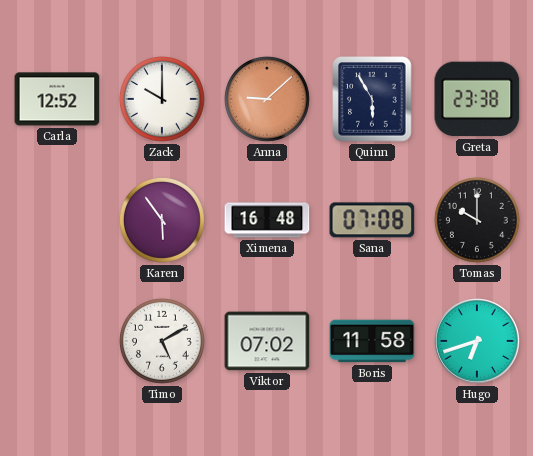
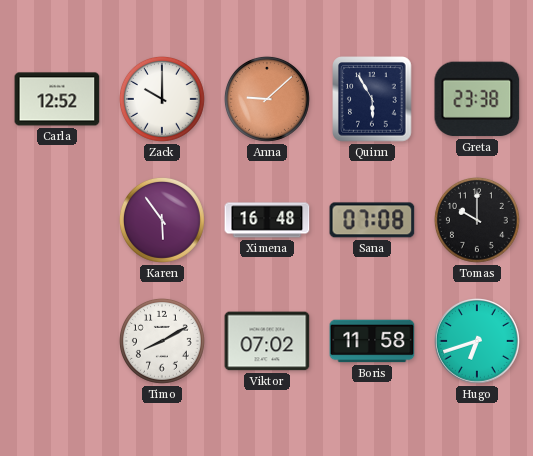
Timo: 5:10 -> 8:10 (162, 341)
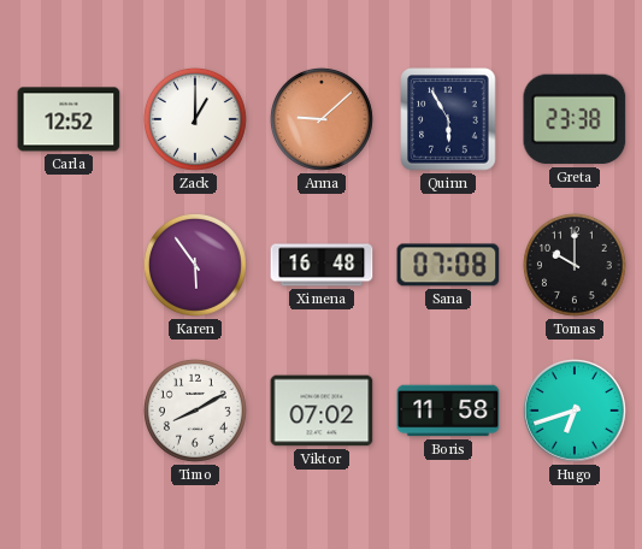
Zack: 10:00 -> 1:00 (195, 119)
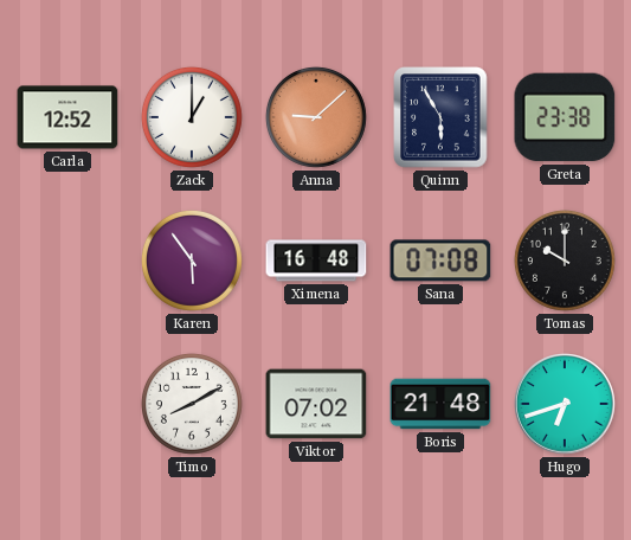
Boris: 11:58 -> 21:48 (440, 404)
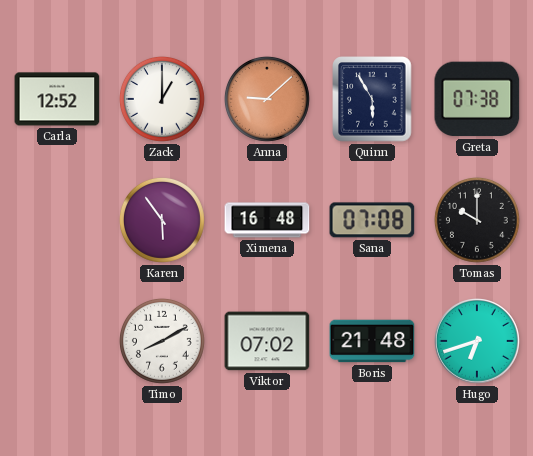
Greta: 23:38 -> 07:38 (477, 99)
